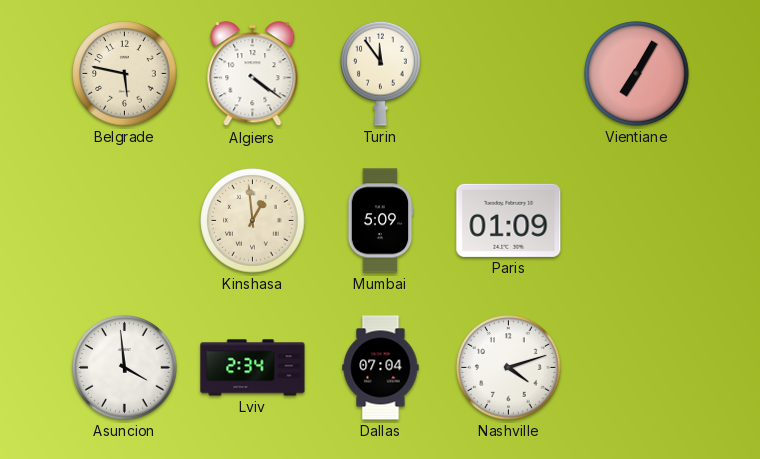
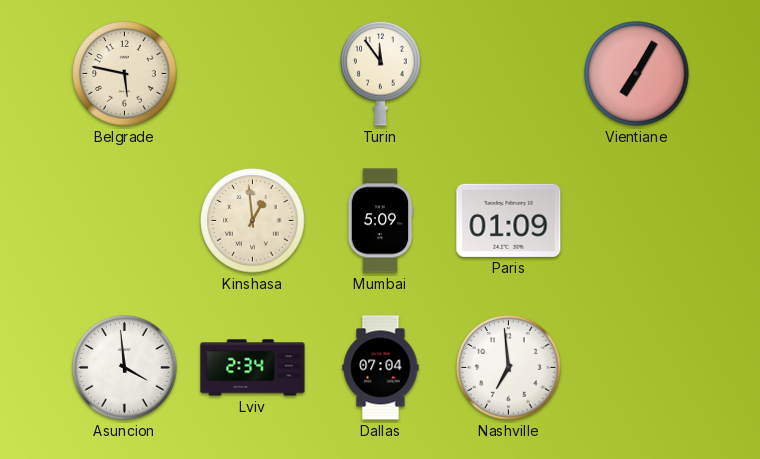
Algiers: 4:21 -> none (253, 74)
Nashville: 4:12 -> 6:59 (509, 368)
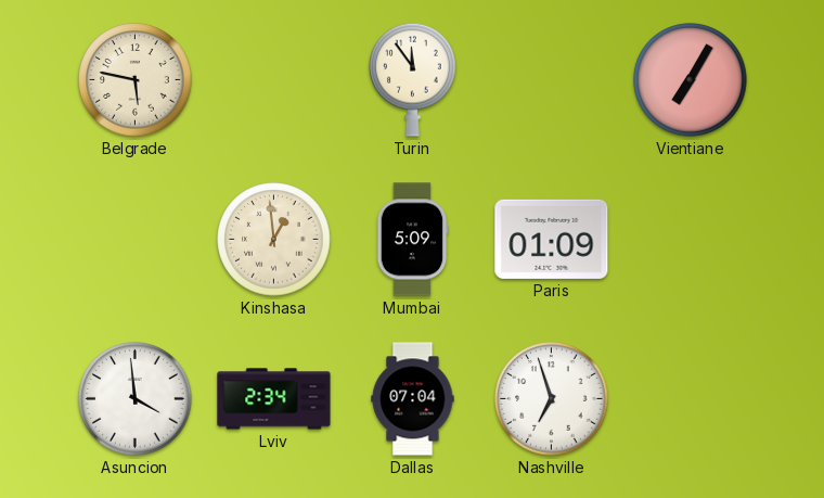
Nashville: 6:59 -> 6:57 (552, 399)
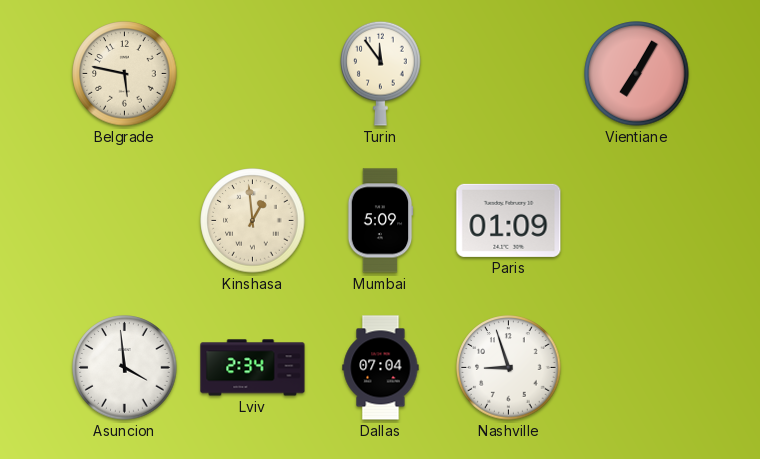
Nashville: 6:57 -> 8:57 (509, 368)
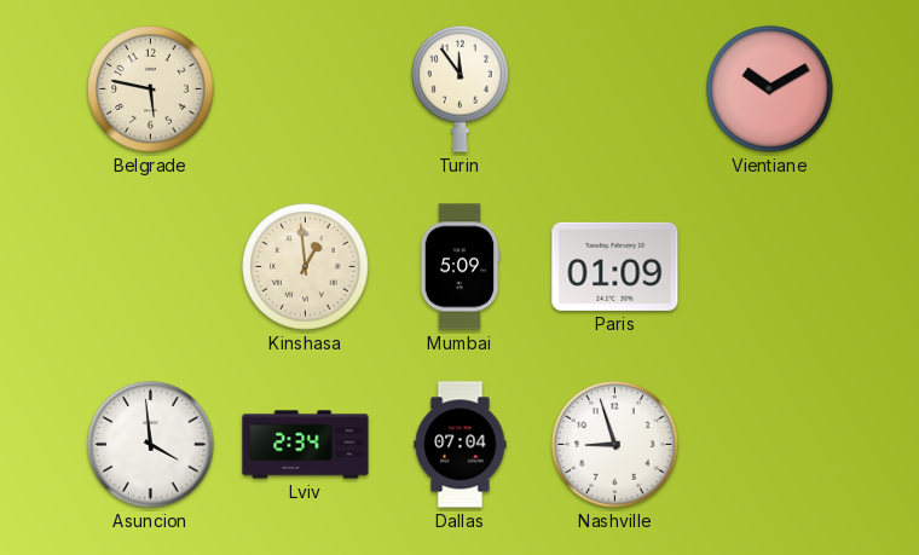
Vientiane: 7:05 -> 10:10 (770, 89)
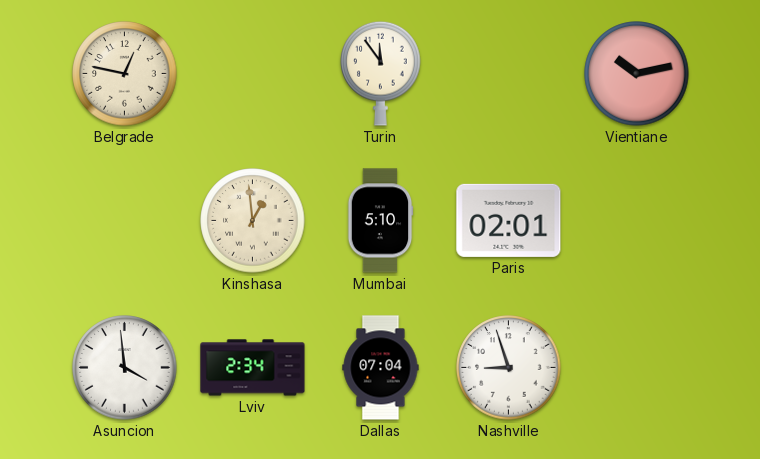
Belgrade: 5:47 -> 12:47 (125, 74)
Vientiane: 10:10 -> 10:13 (637, 74)
Mumbai: 5:09 -> 5:10 (380, 221)
Paris: 01:09 -> 02:01 (509, 220)
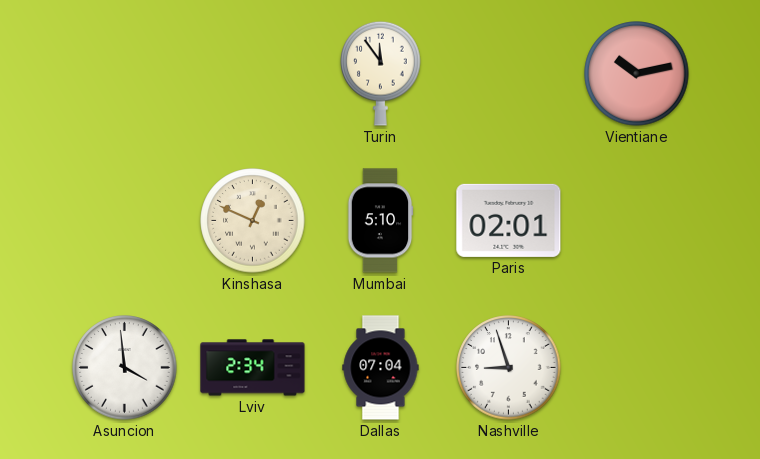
Belgrade: 12:47 -> none (125, 74)
Kinshasa: 12:59 -> 12:49 (253, 221)
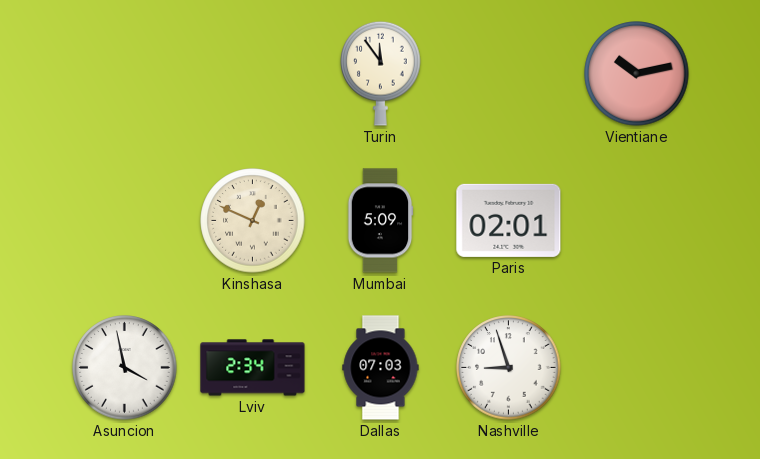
Mumbai: 5:10 -> 5:09 (380, 221)
Asuncion: 3:59 -> 3:58 (125, 368)
Dallas: 07:04 -> 07:03 (381, 368)
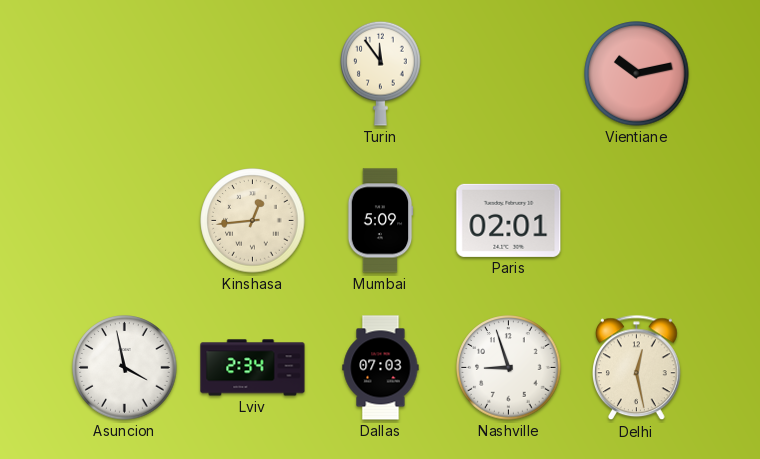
Kinshasa: 12:49 -> 12:44 (253, 221)
Delhi: none -> 12:28 (637, 368)
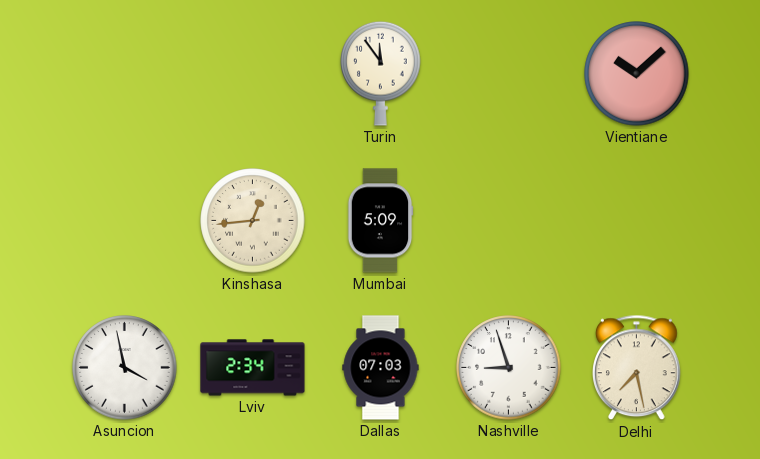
Vientiane: 10:13 -> 10:08 (637, 74)
Paris: 02:01 -> none (509, 220)
Delhi: 12:28 -> 7:28 (637, 368)
